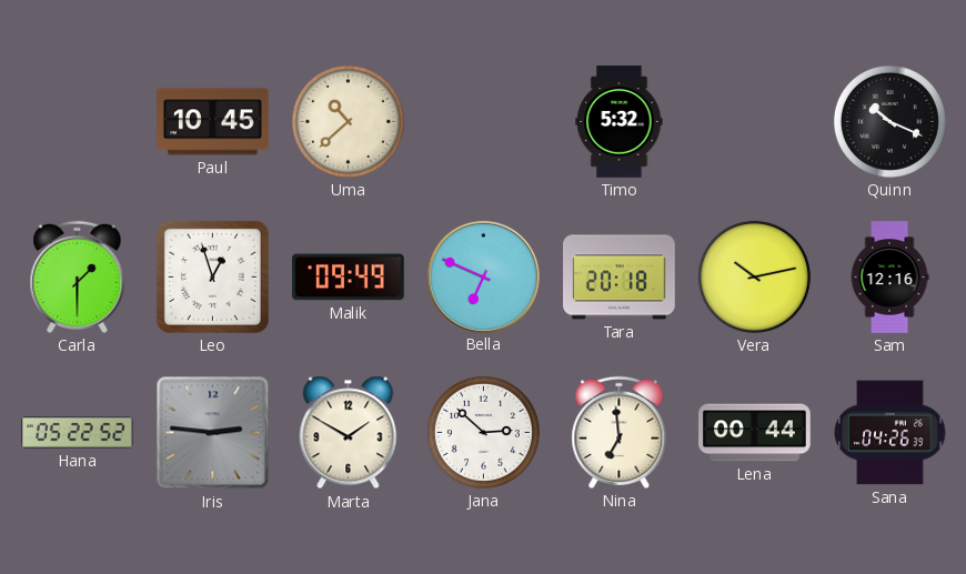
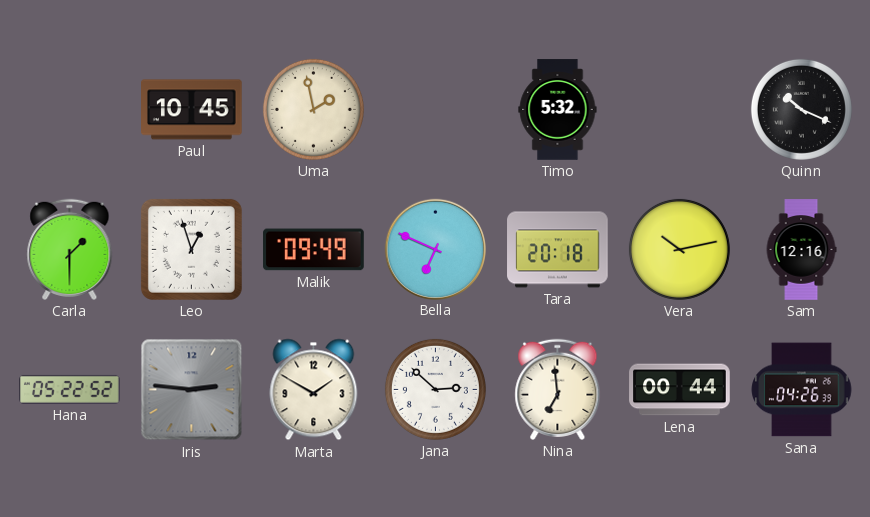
Uma: 10:38 -> 1:58 (313, 109)
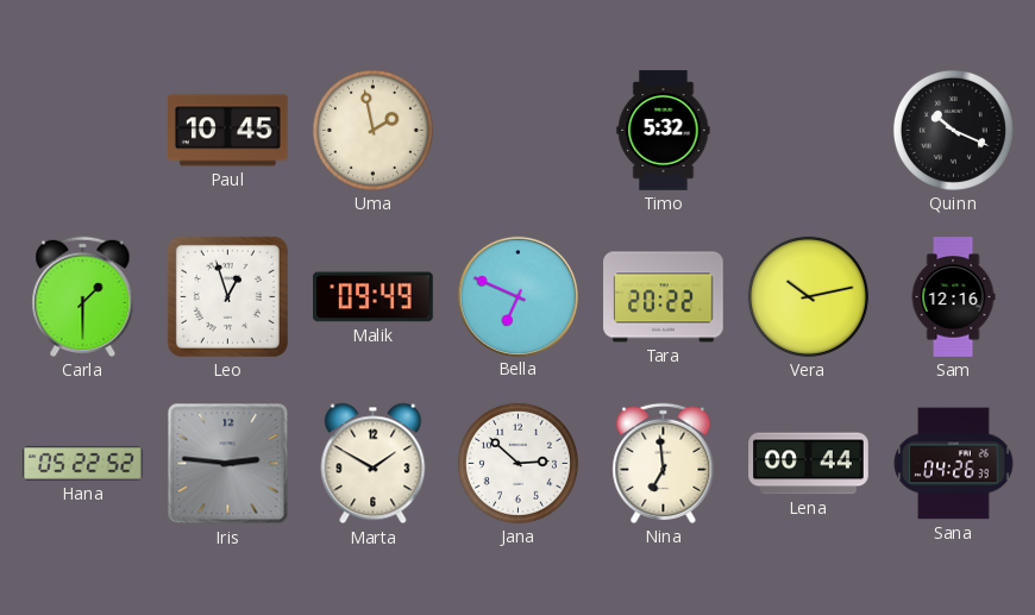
Tara: 20:18 -> 20:22 (664, 297)
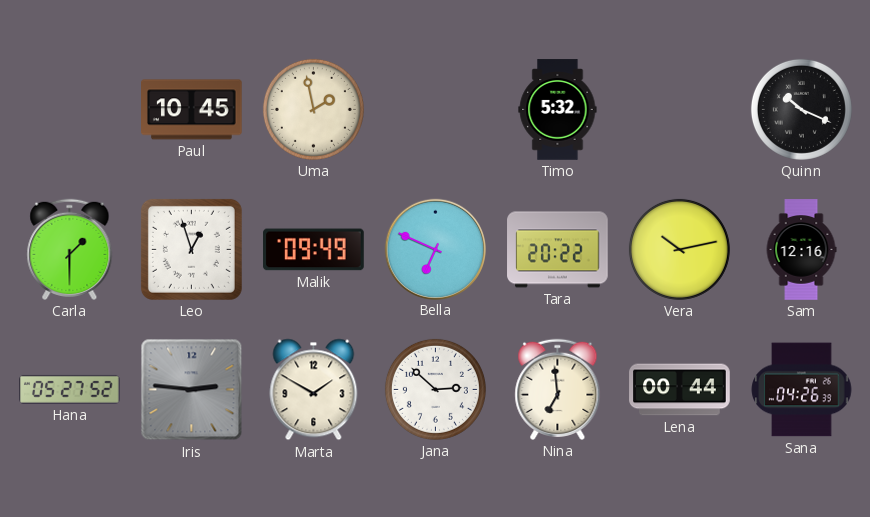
Hana: 05:22 -> 05:27 (70, 389)
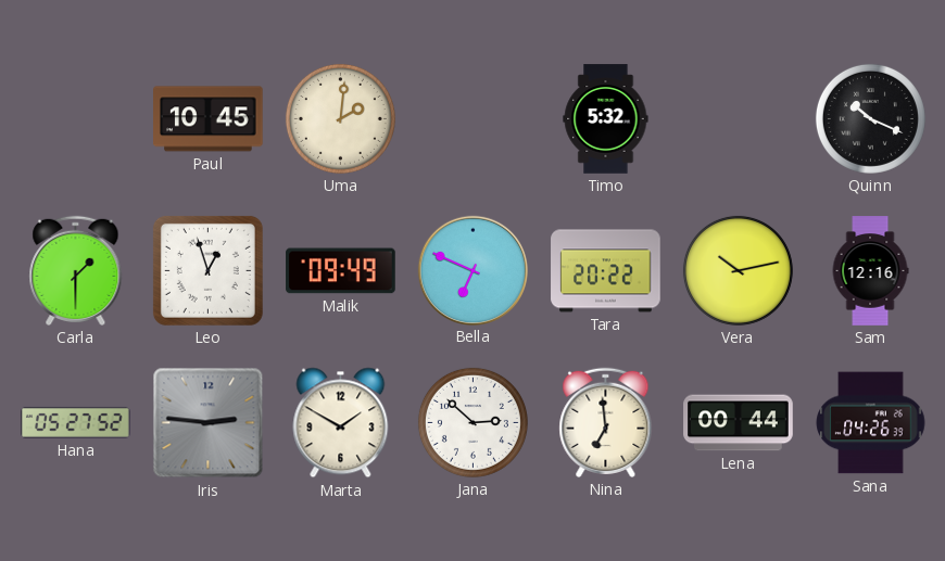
Uma: 1:58 -> 2:01 (340, 118)
